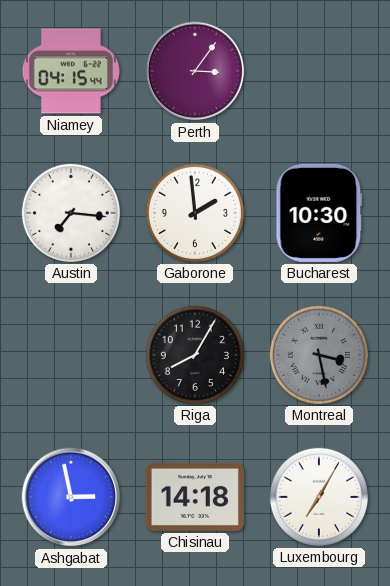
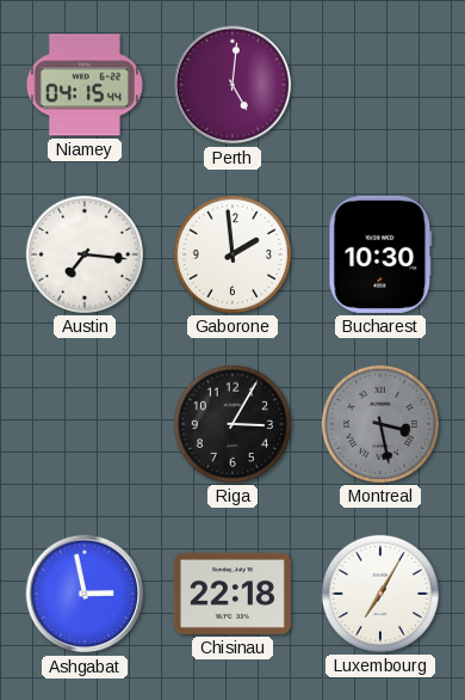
Perth: 3:06 -> 5:01 (232, 85)
Riga: 8:05 -> 3:05 (232, 424)
Chisinau: 14:18 -> 22:18 (232, 594)
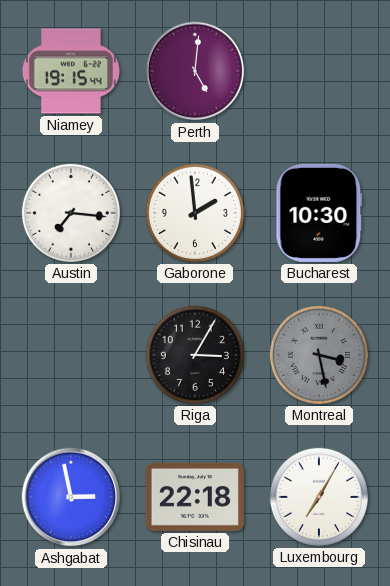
Niamey: 04:15 -> 19:15 (71, 71)
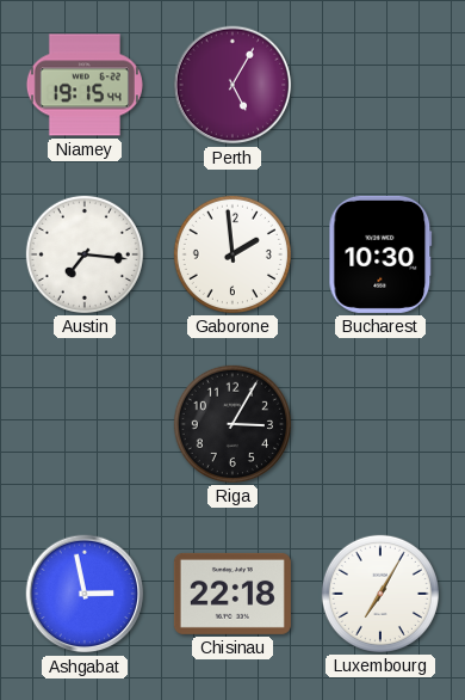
Perth: 5:01 -> 5:05 (232, 85)
Montreal: 3:28 -> none (319, 355)
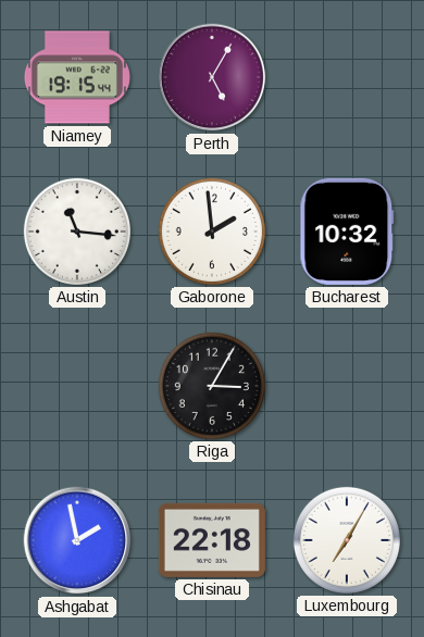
Austin: 7:16 -> 11:16 (77, 232)
Bucharest: 10:30 -> 10:32 (347, 232)
Ashgabat: 2:58 -> 1:58 (77, 540)
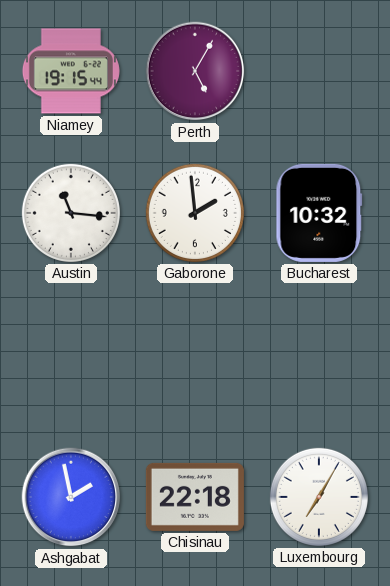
Riga: 3:05 -> none (212, 386)
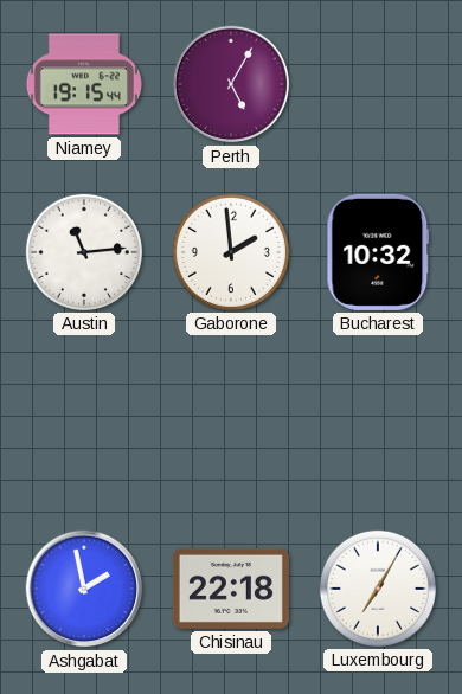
Austin: 11:16 -> 11:14 (84, 252)
